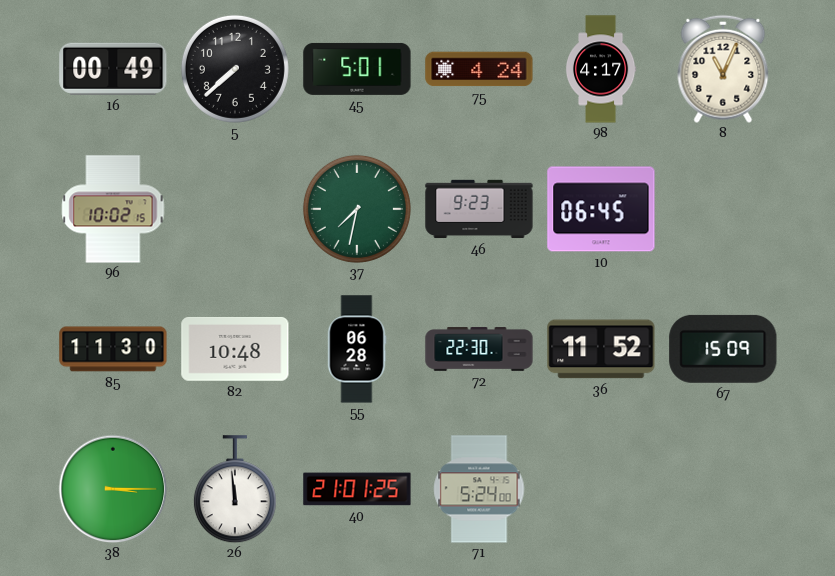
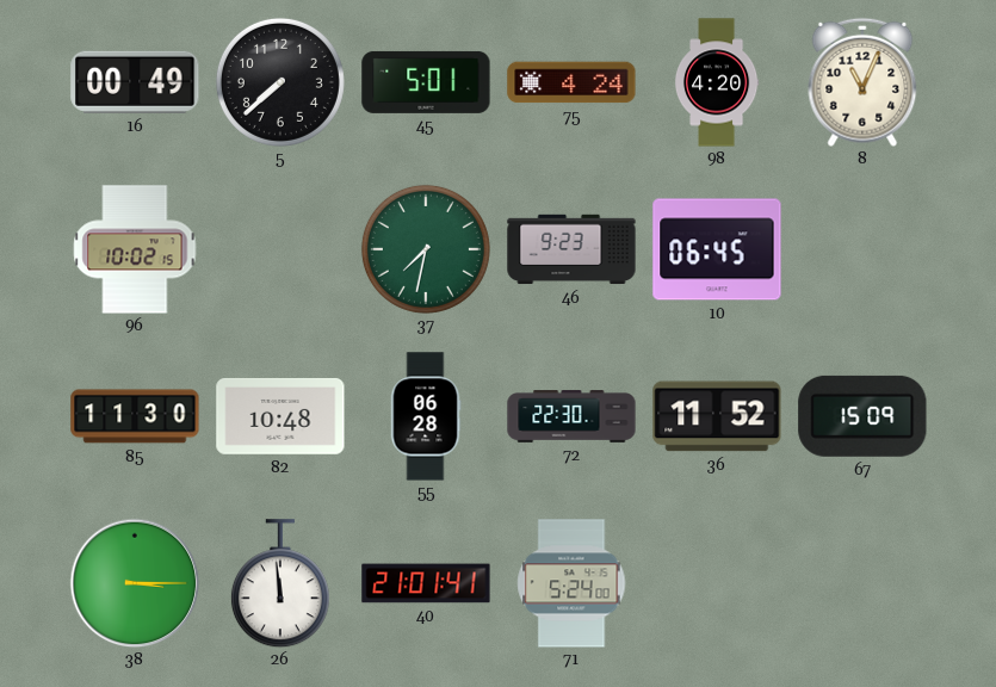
98: 4:17 -> 4:20 (717, 82)
40: 21:01:25 -> 21:01:41 (426, 583)
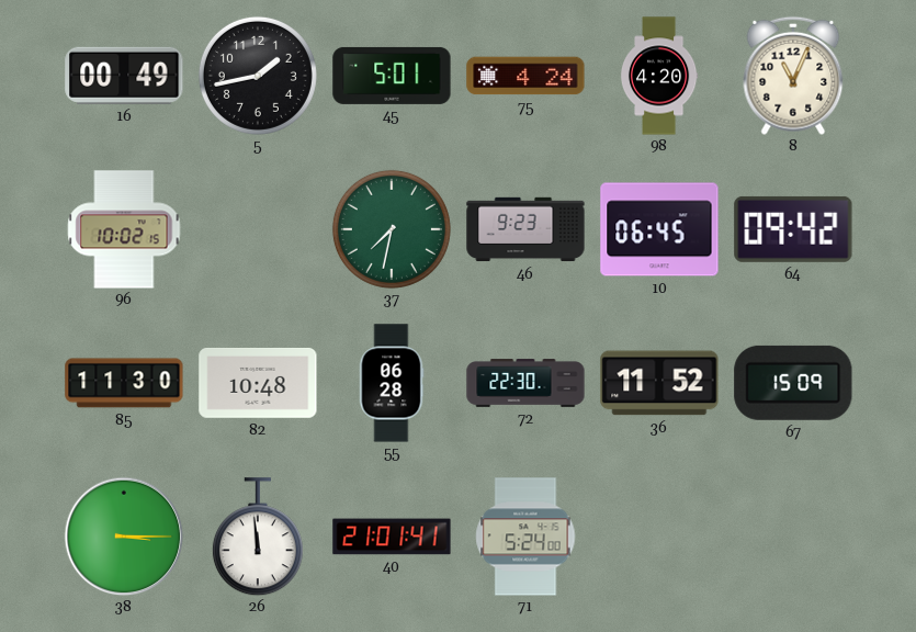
5: 7:38 -> 1:43 (258, 76)
64: none -> 09:42 (793, 229)
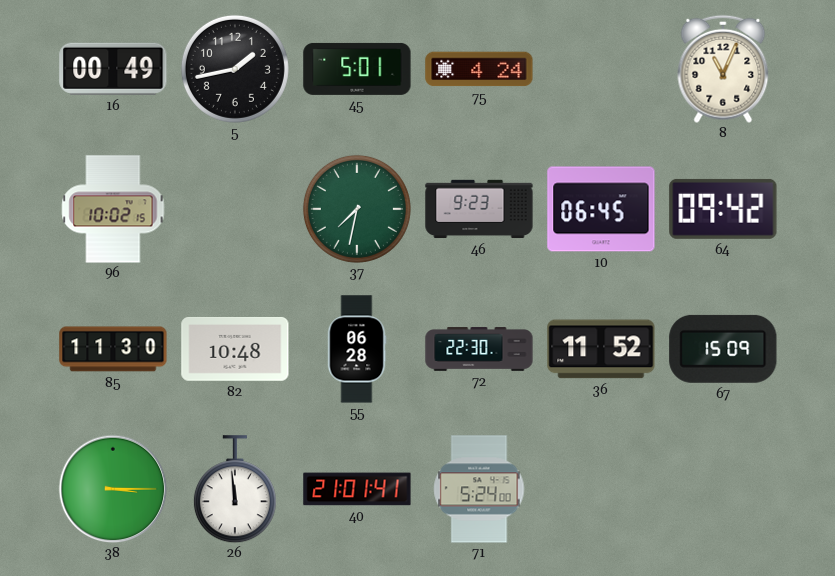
98: 4:20 -> none (659, 76)
